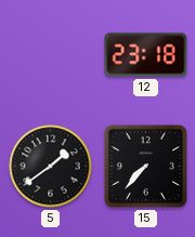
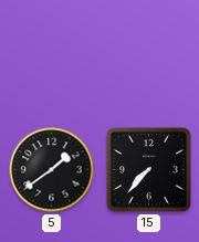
12: 23:18 -> none (146, 55)
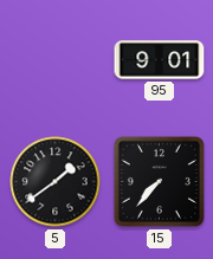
95: none -> 9:01 (160, 60)
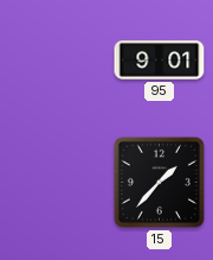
5: 1:39 -> none (56, 182)
15: 7:37 -> 1:37 (159, 182)
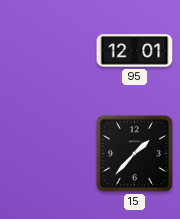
95: 9:01 -> 12:01 (135, 51)
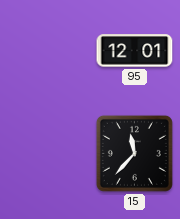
15: 1:37 -> 11:37 (134, 153)
